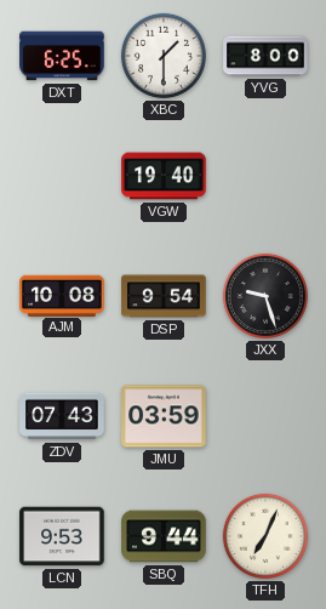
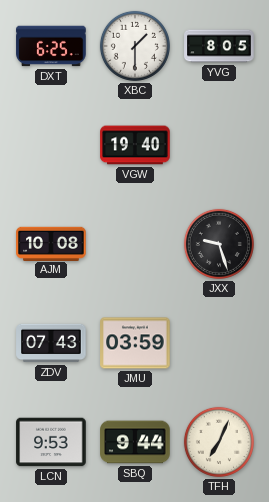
YVG: 8:00 -> 8:05 (219, 46)
DSP: 9:54 -> none (164, 296)
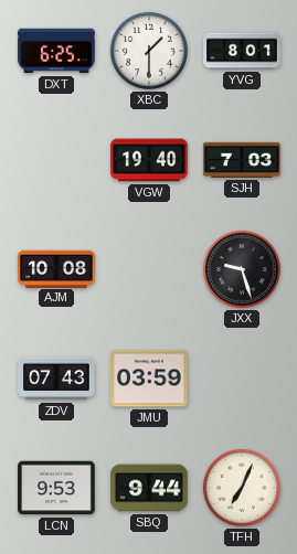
YVG: 8:05 -> 8:01 (242, 51)
SJH: none -> 7:03 (242, 160)
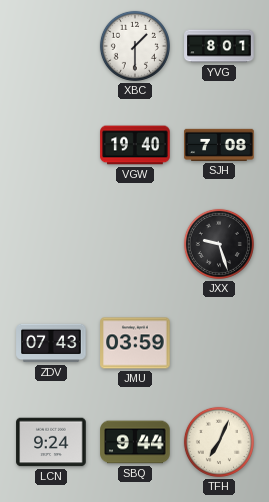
DXT: 6:25 -> none (56, 51)
SJH: 7:03 -> 7:08 (219, 145)
AJM: 10:08 -> none (56, 268)
LCN: 9:53 -> 9:24 (51, 442)
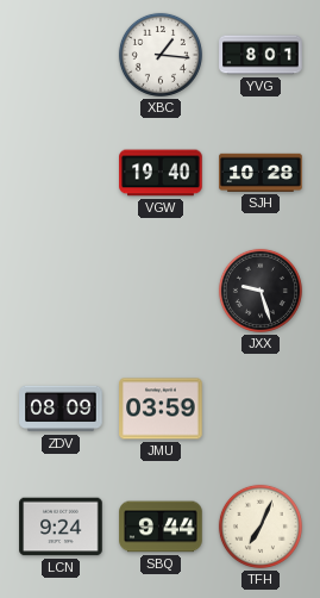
XBC: 1:30 -> 1:16 (161, 55)
SJH: 7:08 -> 10:28 (261, 173)
ZDV: 07:43 -> 08:09 (61, 409)
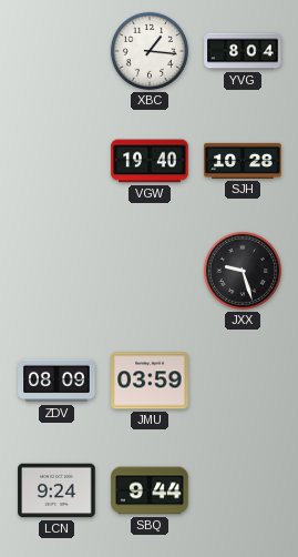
YVG: 8:01 -> 8:04 (243, 51)
TFH: 7:04 -> none (261, 527)
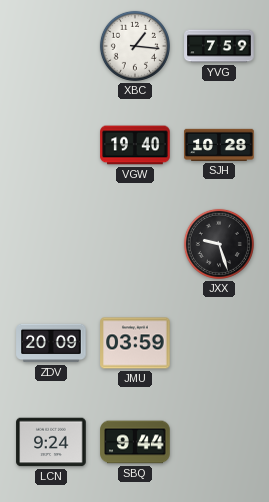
YVG: 8:04 -> 7:59 (219, 46)
ZDV: 08:09 -> 20:09 (51, 343)
